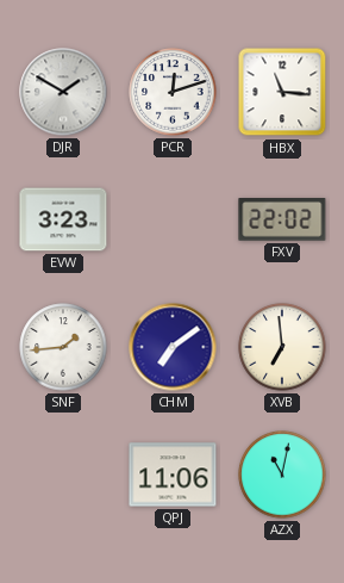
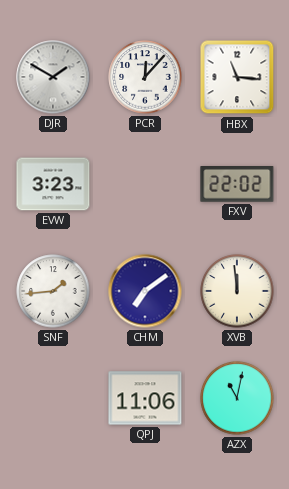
PCR: 12:12 -> 12:07 (145, 77)
XVB: 6:59 -> 11:59 (237, 291)
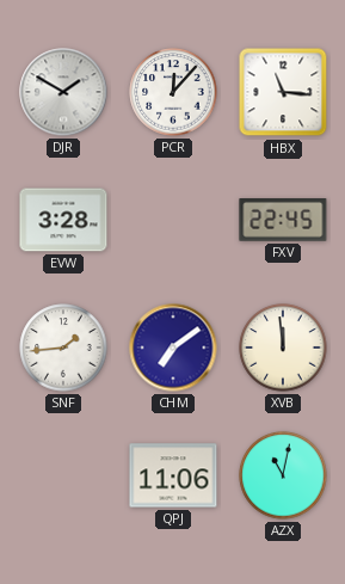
EVW: 3:23 -> 3:28 (63, 220)
FXV: 22:02 -> 22:45 (283, 221)
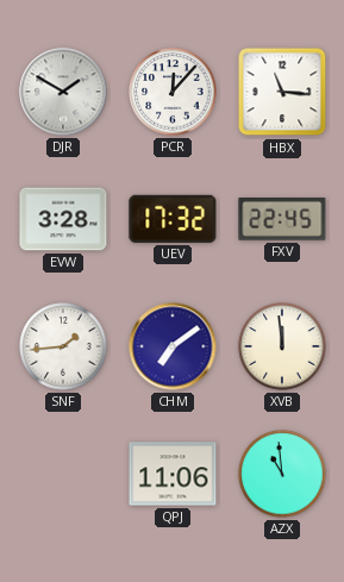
UEV: none -> 17:32 (173, 219)
AZX: 11:02 -> 10:59 (282, 474)
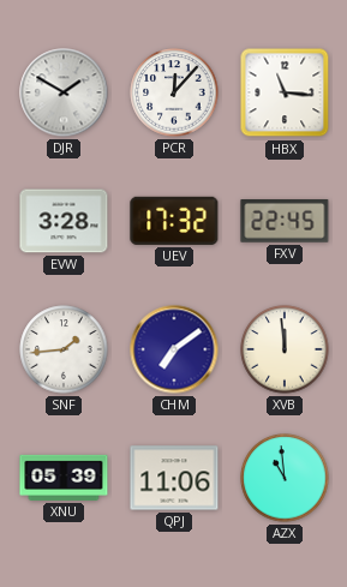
XNU: none -> 05:39 (64, 478)
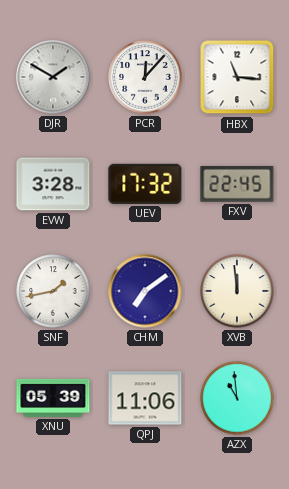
SNF: 1:44 -> 1:43 (53, 291)
